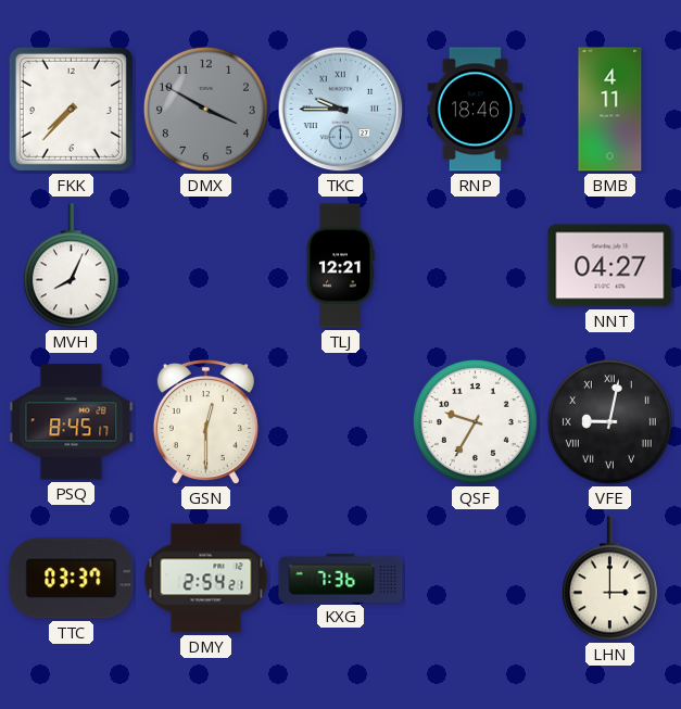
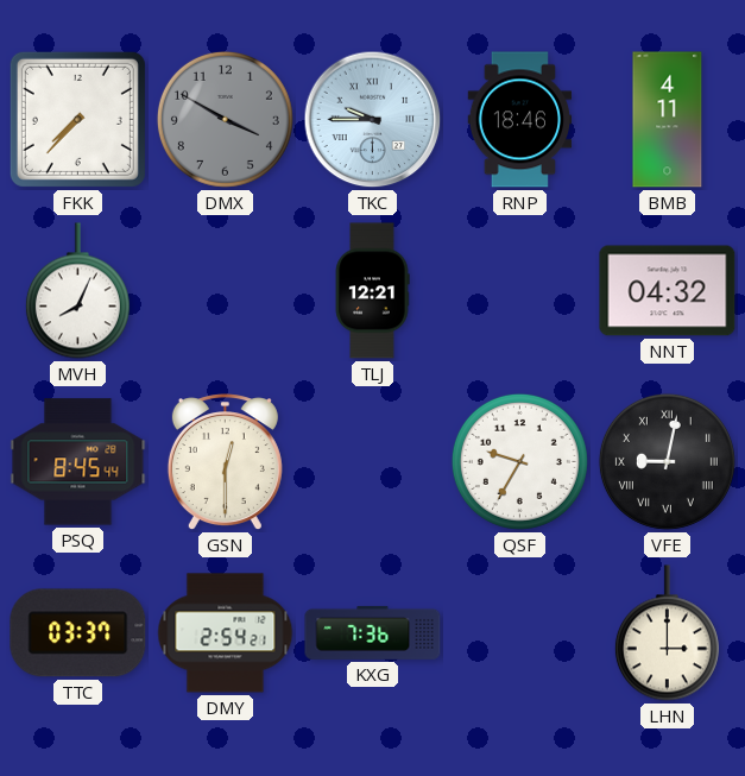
NNT: 04:27 -> 04:32 (668, 291)
PSQ: 8:45:17 -> 8:45:44 (78, 462)
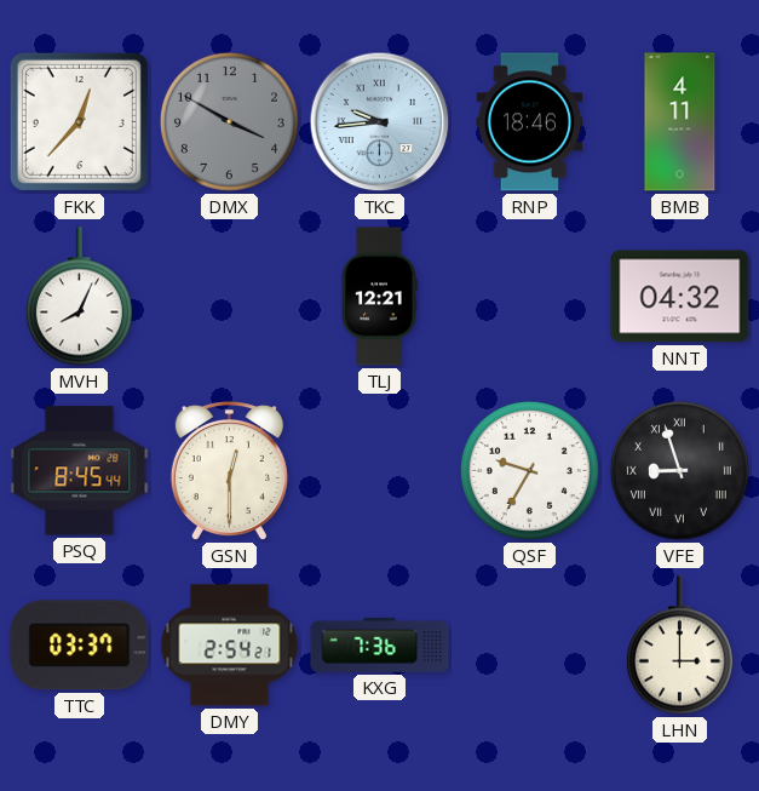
FKK: 7:37 -> 12:37 (79, 121)
TKC: 9:45 -> 9:44 (380, 122)
VFE: 9:02 -> 8:57 (679, 470)
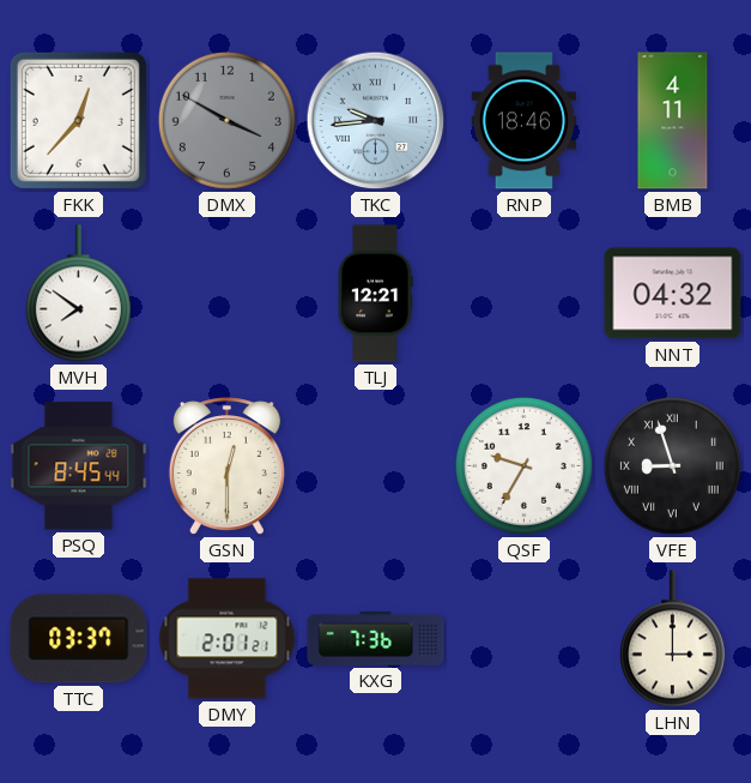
MVH: 8:04 -> 7:51 (78, 294)
DMY: 2:54 -> 2:01 (228, 639)
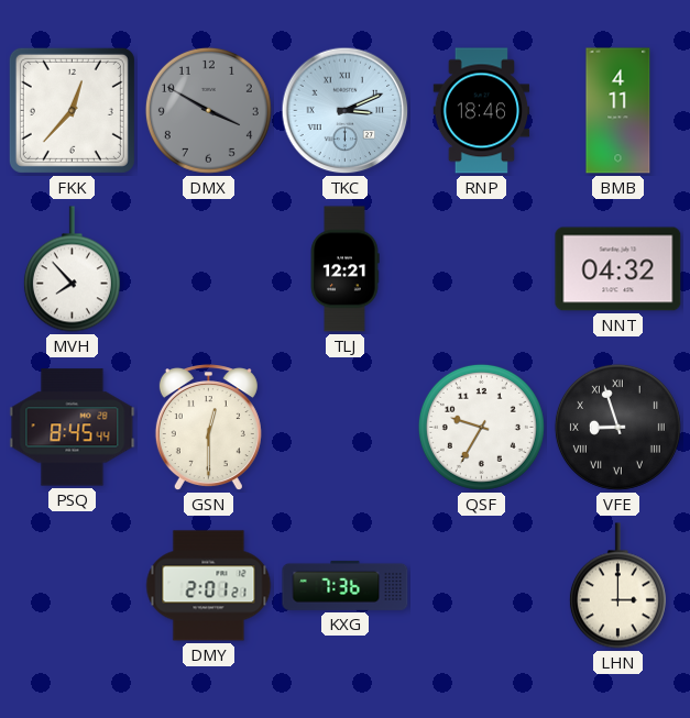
TKC: 9:44 -> 3:11 (346, 111)
MVH: 7:51 -> 7:53 (72, 269)
TTC: 03:37 -> none (79, 639)
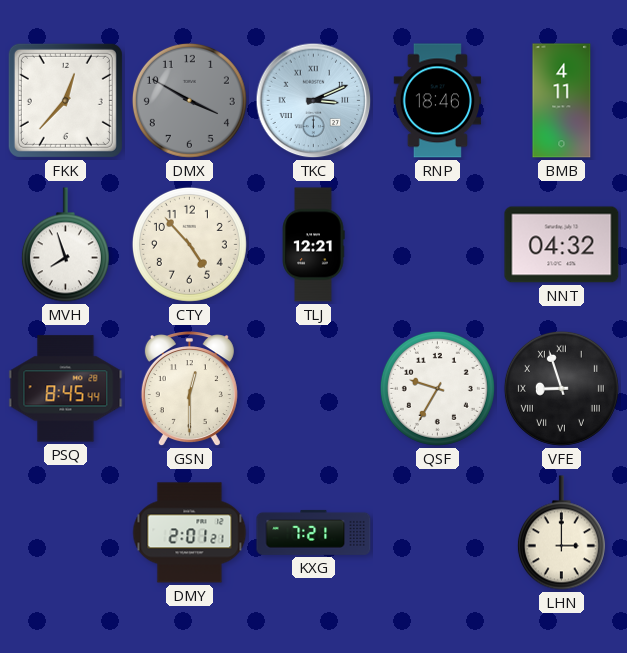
MVH: 7:53 -> 7:57 (65, 245)
CTY: none -> 4:53 (189, 244)
KXG: 7:36 -> 7:21 (314, 532)
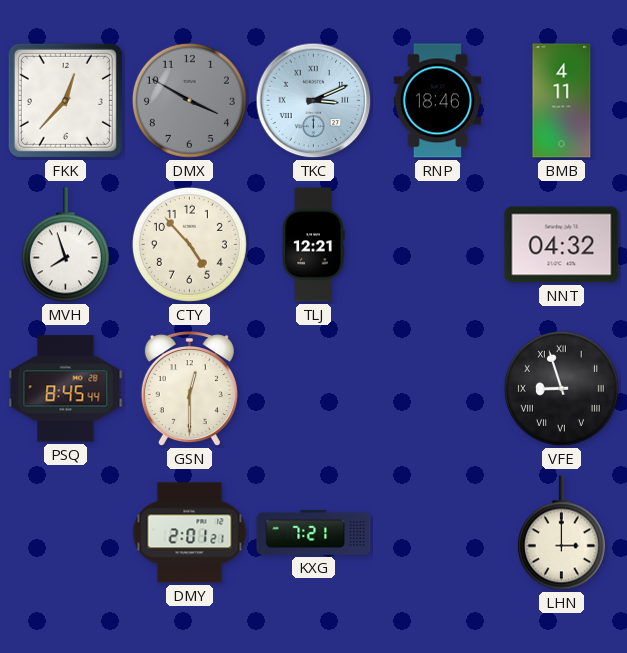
QSF: 9:35 -> none (437, 388)
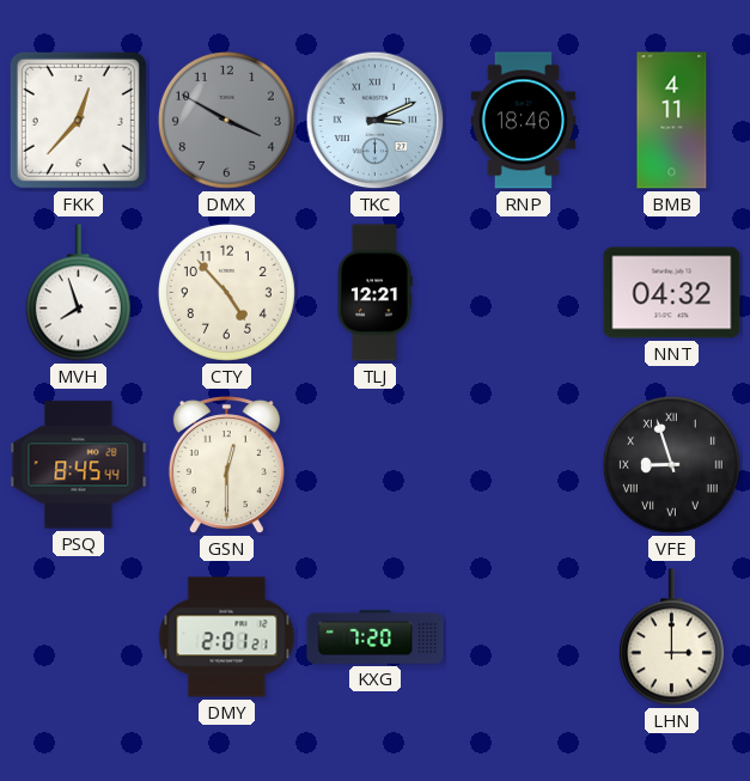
KXG: 7:21 -> 7:20 (376, 636)
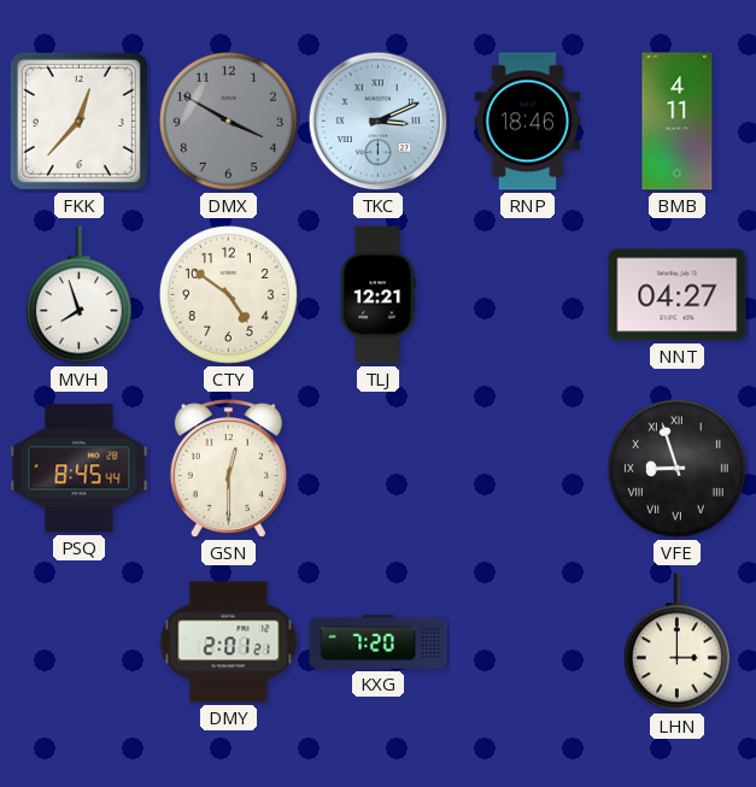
CTY: 4:53 -> 4:51 (228, 294)
NNT: 04:32 -> 04:27 (678, 295)
